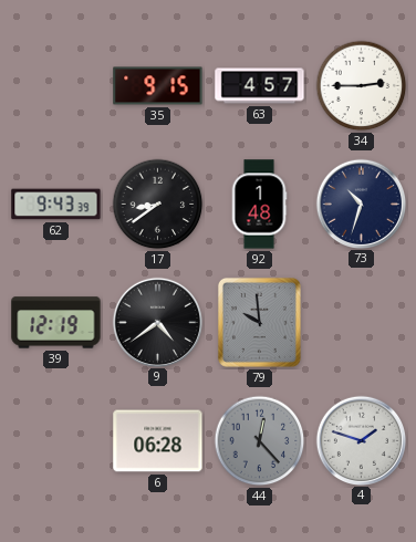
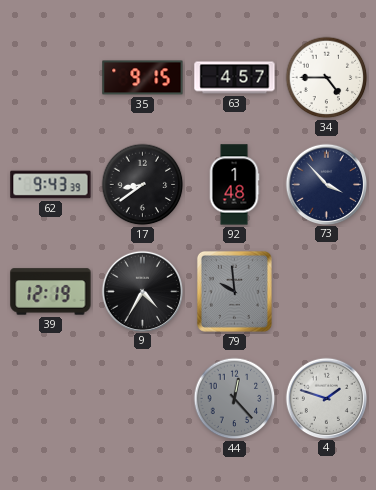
34: 2:45 -> 4:45 (327, 78)
73: 10:33 -> 3:53 (326, 184)
9: 4:39 -> 4:35 (142, 291)
6: 06:28 -> none (158, 441)
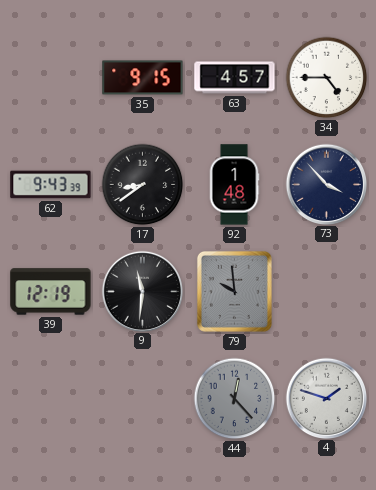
9: 4:35 -> 11:31 (142, 291)
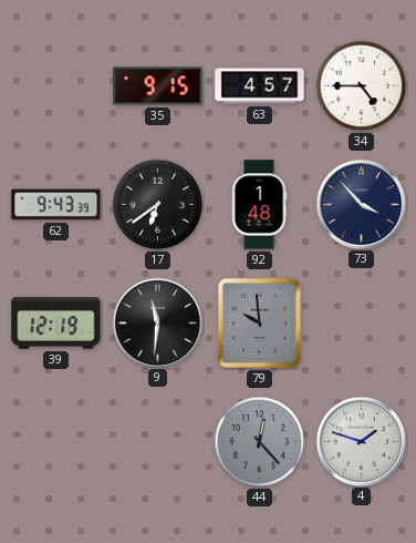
17: 8:39 -> 6:39 (158, 205)
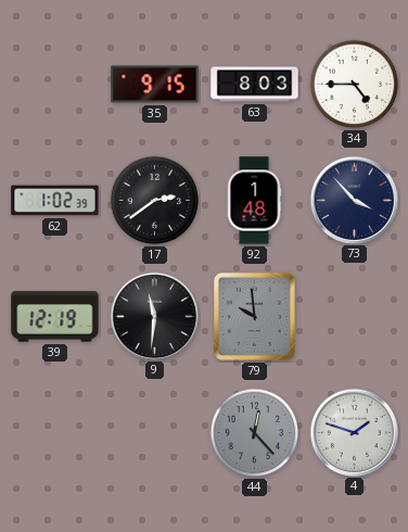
63: 4:57 -> 8:03 (255, 85)
62: 9:43 -> 1:02 (55, 201)
17: 6:39 -> 2:39 (155, 201)
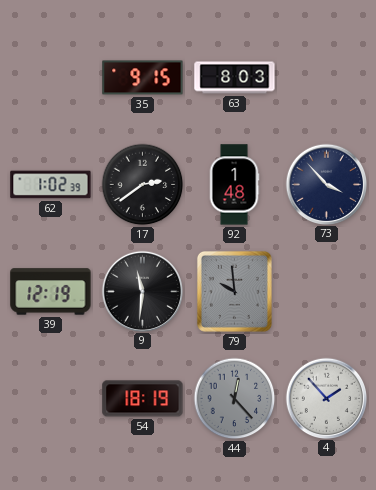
34: 4:45 -> none (355, 85)
54: none -> 18:19 (143, 399)
4: 1:48 -> 1:53 (326, 398)
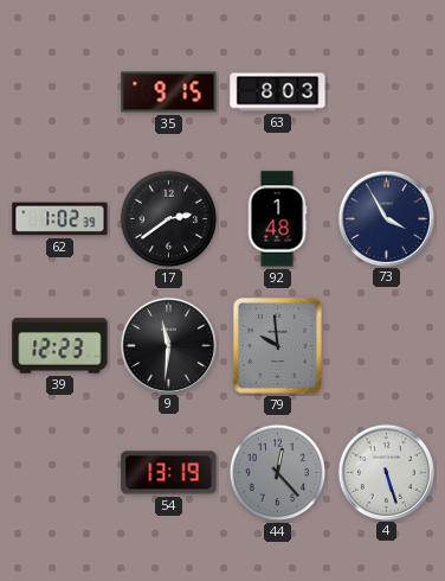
73: 3:53 -> 3:55 (386, 218)
39: 12:19 -> 12:23 (60, 346)
54: 18:19 -> 13:19 (169, 473)
4: 1:53 -> 5:27 (386, 472)
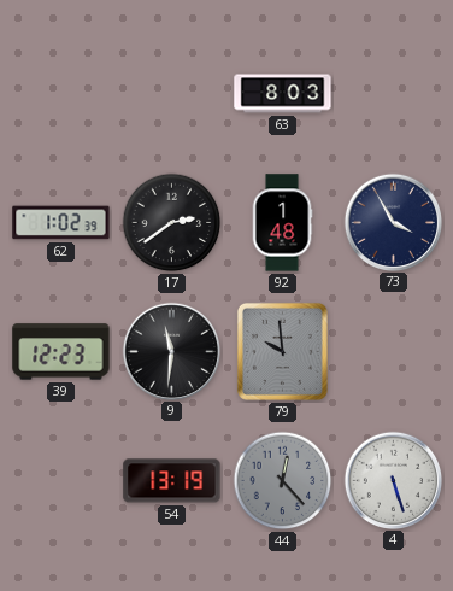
35: 9:15 -> none (169, 92)
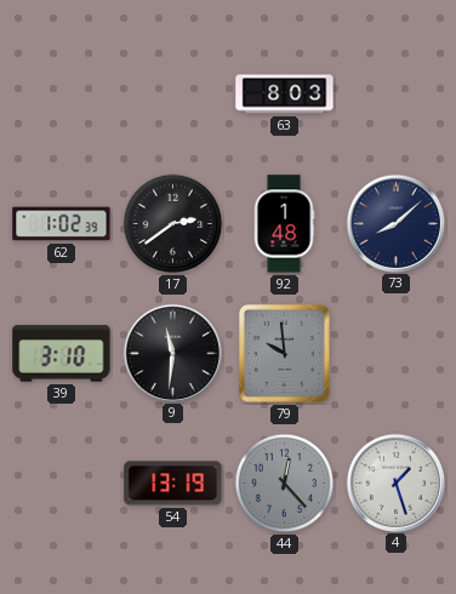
73: 3:55 -> 8:08 (395, 223)
39: 12:23 -> 3:10 (62, 354)
4: 5:27 -> 1:27 (395, 482)
